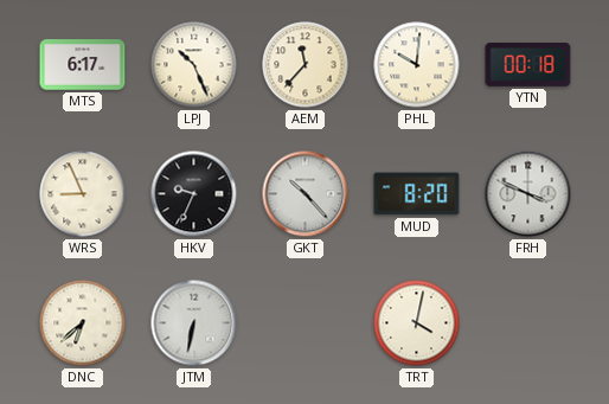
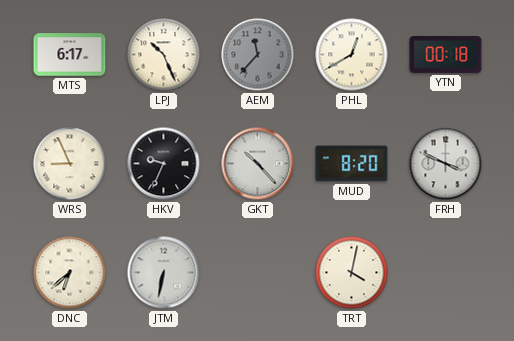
AEM dial: cream -> grey (258, 55)
PHL: 10:01 -> 12:40 (352, 55)
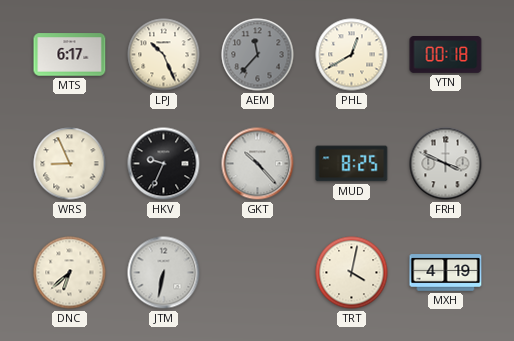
MUD: 8:20 -> 8:25 (352, 164)
MXH: none -> 4:19 (446, 273)
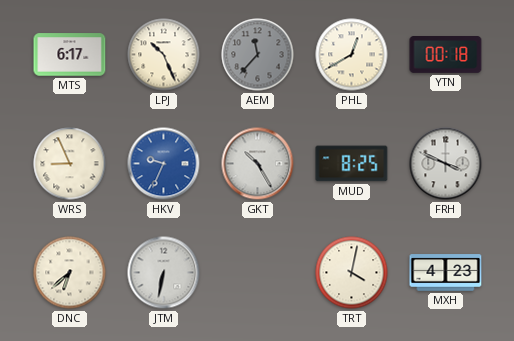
HKV dial: black -> blue (164, 164)
GKT: 10:23 -> 10:25 (258, 164)
MXH: 4:19 -> 4:23 (446, 273)
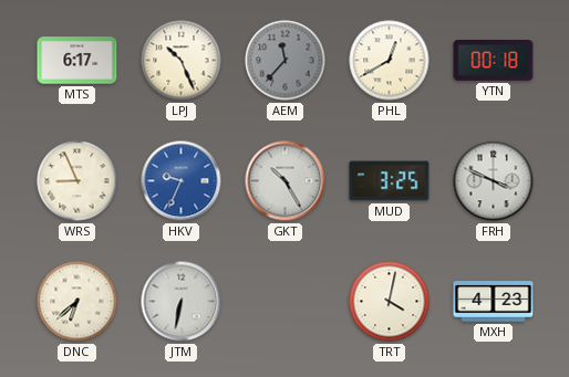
MUD: 8:25 -> 3:25 (390, 181)
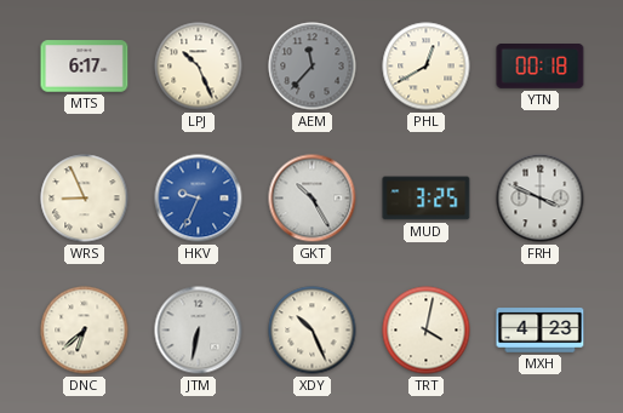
XDY: none -> 10:26 (313, 331)
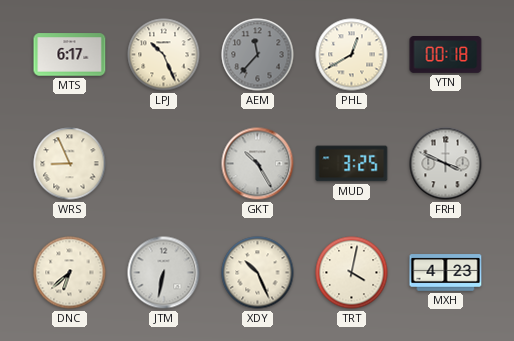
HKV: 9:34 -> none (199, 199)
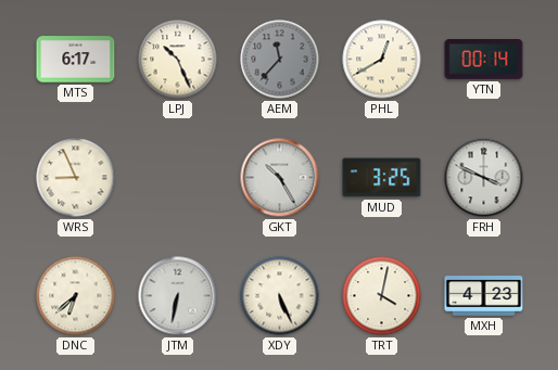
YTN: 00:18 -> 00:14 (484, 60)
XDY: 10:26 -> 5:26 (280, 296)
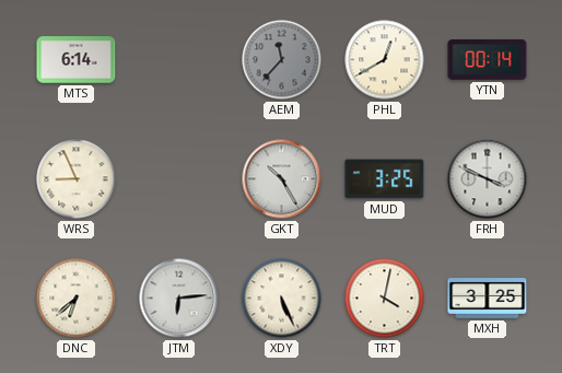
MTS: 6:17 -> 6:14 (77, 60)
LPJ: 10:26 -> none (178, 60)
JTM: 6:32 -> 6:14 (179, 299)
MXH: 4:23 -> 3:25 (488, 299)
